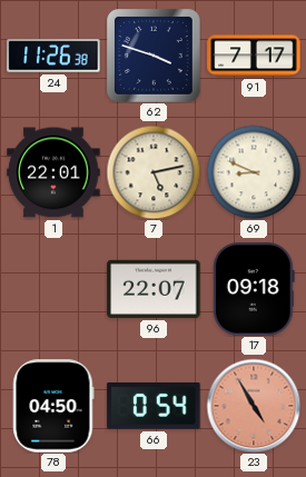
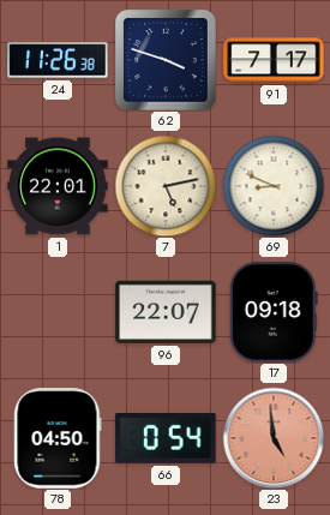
23: 4:55 -> 4:59 (274, 438)
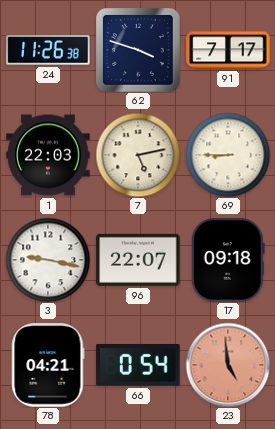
1: 22:01 -> 22:03 (48, 155)
69: 8:49 -> 8:45 (228, 155)
3: none -> 9:17 (48, 260)
78: 04:50 -> 04:21 (48, 365)
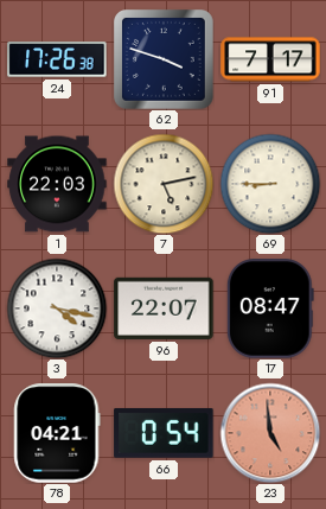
24: 11:26 -> 17:26 (57, 59)
3: 9:17 -> 4:17 (57, 308)
17: 09:18 -> 08:47 (270, 308)
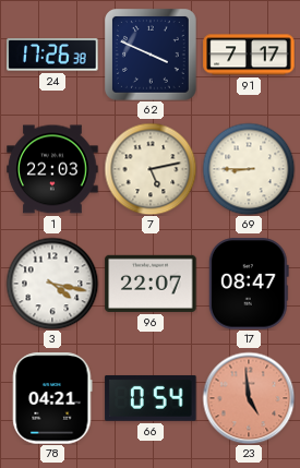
62: 3:48 -> 3:49 (152, 56)
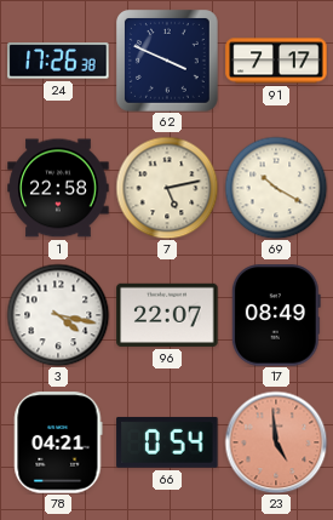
1: 22:03 -> 22:58 (58, 188)
69: 8:45 -> 10:20 (276, 188)
17: 08:47 -> 08:49 (276, 315)
